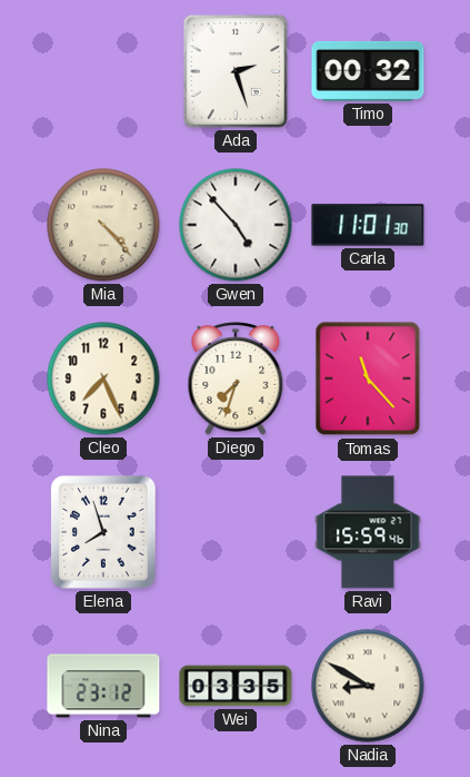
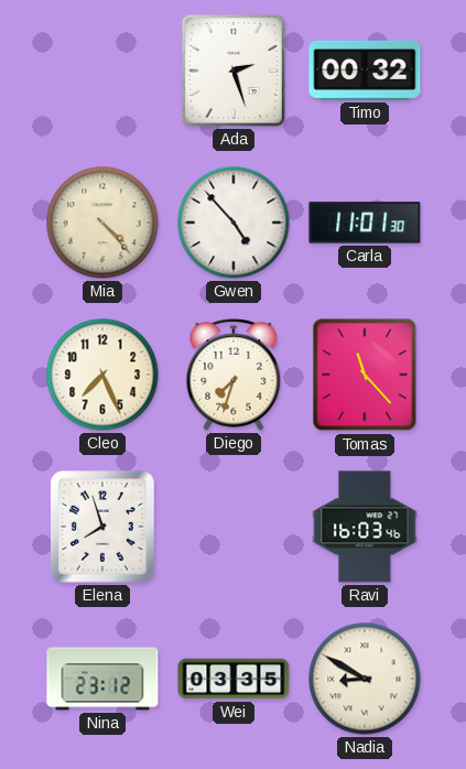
Ravi: 15:59 -> 16:03 (365, 527)
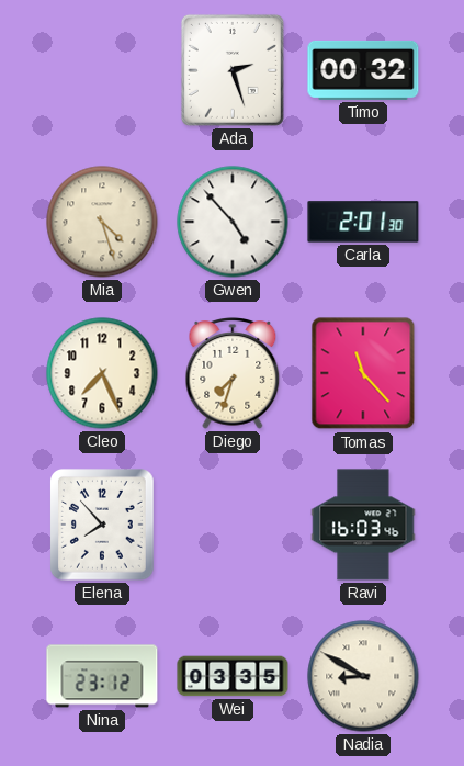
Mia: 4:23 -> 4:27 (102, 222)
Carla: 11:01 -> 2:01 (363, 222)
Elena: 7:57 -> 7:53 (103, 525)
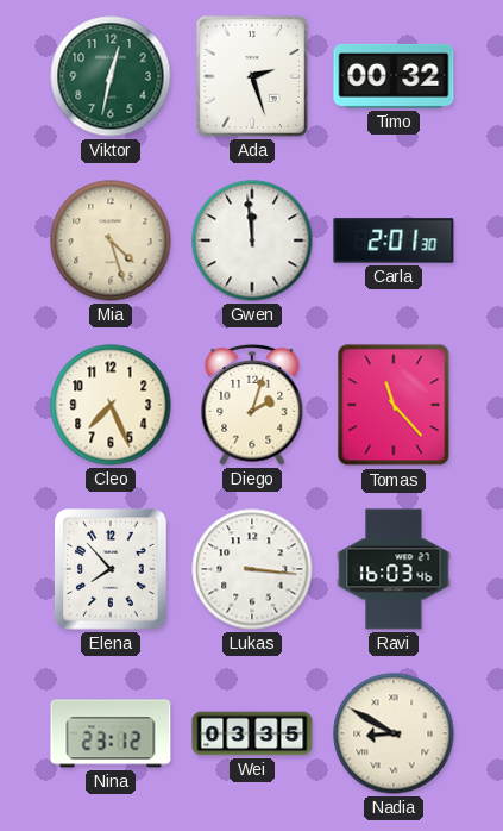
Viktor: none -> 12:32 (111, 76)
Gwen: 4:53 -> 11:59 (252, 240)
Diego: 7:33 -> 2:03 (252, 405)
Lukas: none -> 3:16 (252, 569)
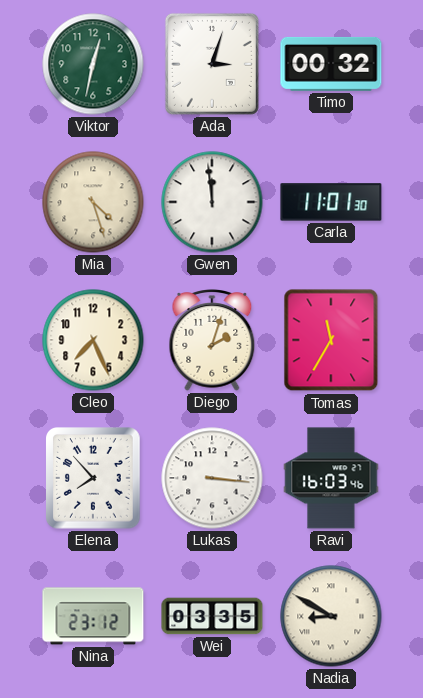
Ada: 2:27 -> 3:03 (212, 64)
Carla: 2:01 -> 11:01 (331, 202)
Tomas: 11:23 -> 11:35 (331, 340)
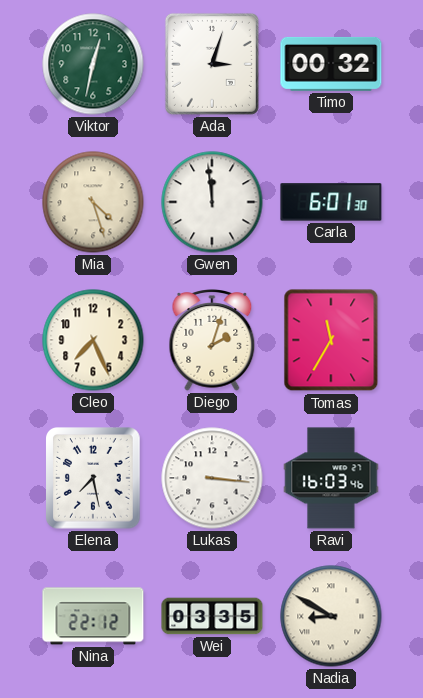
Carla: 11:01 -> 6:01 (331, 202)
Elena: 7:53 -> 7:28 (94, 478)
Nina: 23:12 -> 22:12 (93, 616)
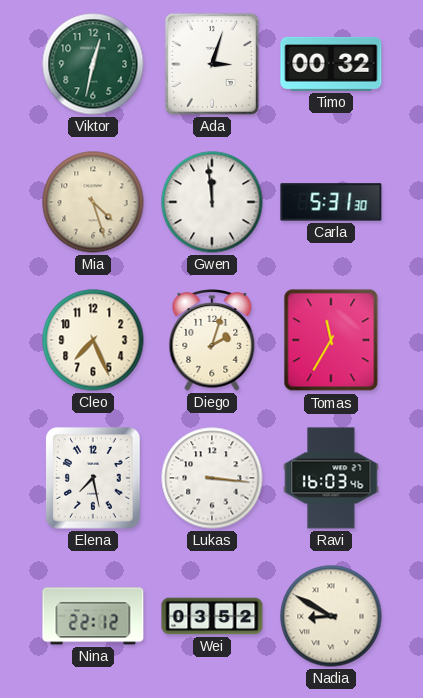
Carla: 6:01 -> 5:31 (331, 202)
Wei: 03:35 -> 03:52 (212, 616)
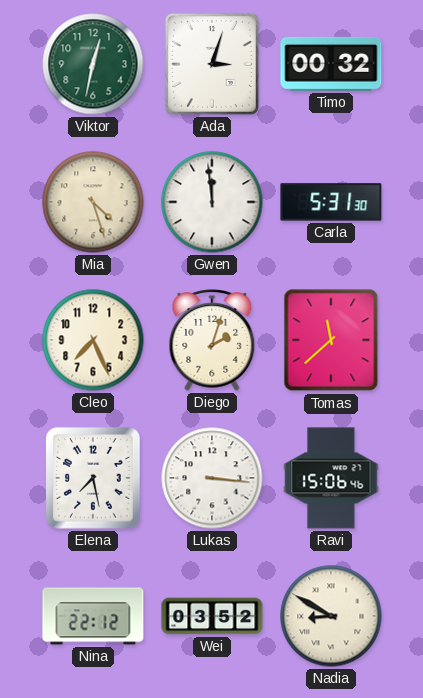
Tomas: 11:35 -> 11:38 (331, 340)
Ravi: 16:03 -> 15:06 (331, 478)
